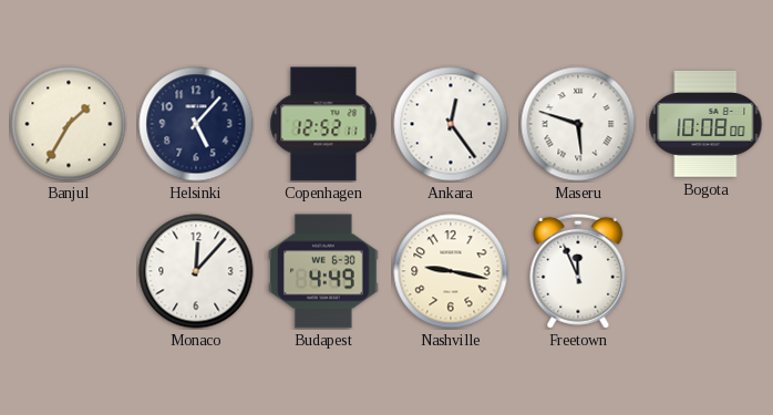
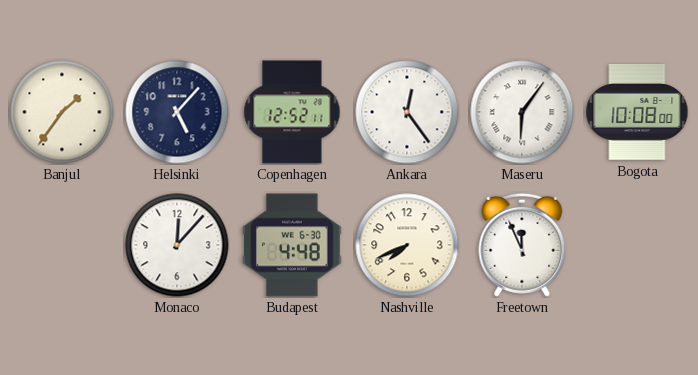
Banjul: 1:35 -> 1:36 (62, 112)
Maseru: 5:48 -> 6:06 (522, 112)
Budapest: 4:49 -> 4:48 (292, 245)
Nashville: 9:17 -> 7:41 (407, 245)
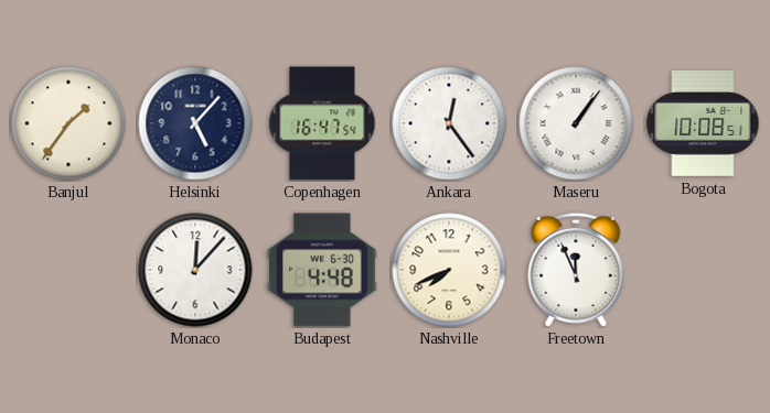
Copenhagen: 12:52 -> 16:47 (322, 123)
Maseru: 6:06 -> 1:06 (576, 123)
Bogota: 10:08:00 -> 10:08:51 (703, 123)
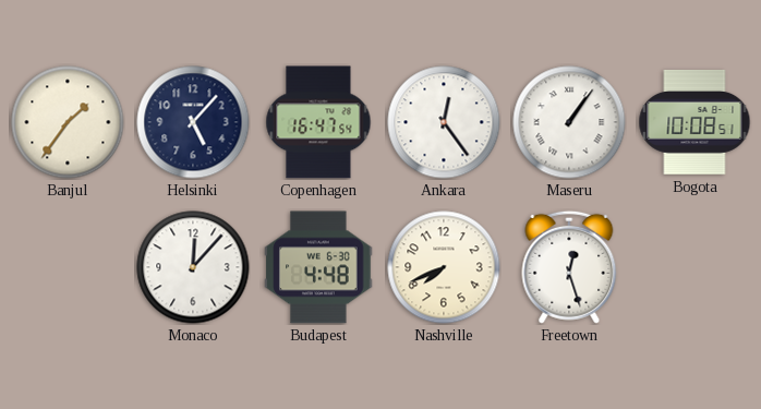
Freetown: 11:56 -> 12:27 (569, 267)
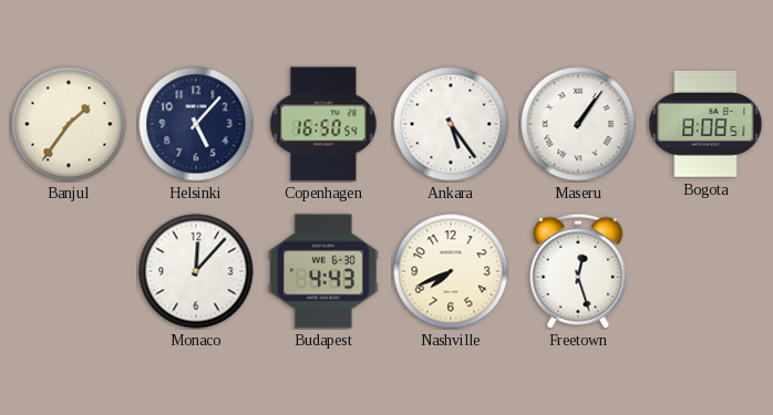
Copenhagen: 16:47 -> 16:50 (323, 124)
Ankara: 12:24 -> 5:24 (451, 124)
Bogota: 10:08 -> 8:08 (705, 124)
Budapest: 4:48 -> 4:43 (323, 271)
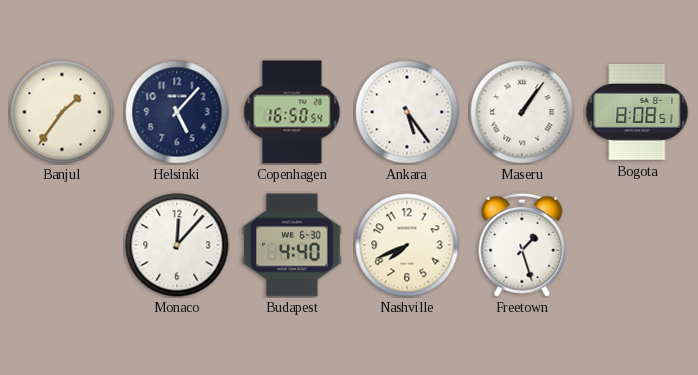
Budapest: 4:43 -> 4:40 (292, 245)
Freetown: 12:27 -> 1:27 (522, 245)
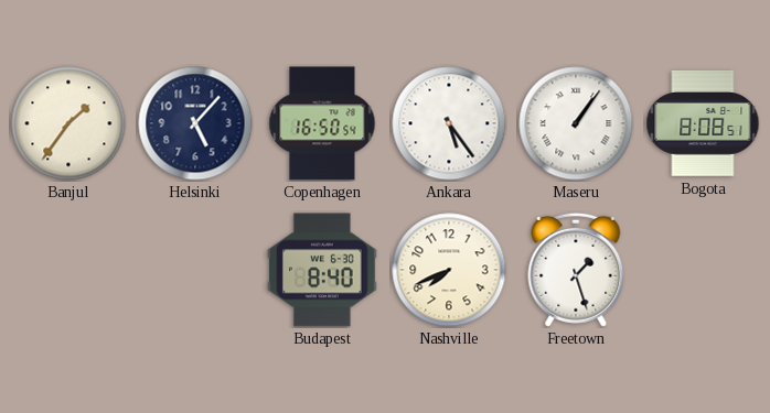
Monaco: 12:07 -> none (177, 245)
Budapest: 4:40 -> 8:40 (322, 270)
